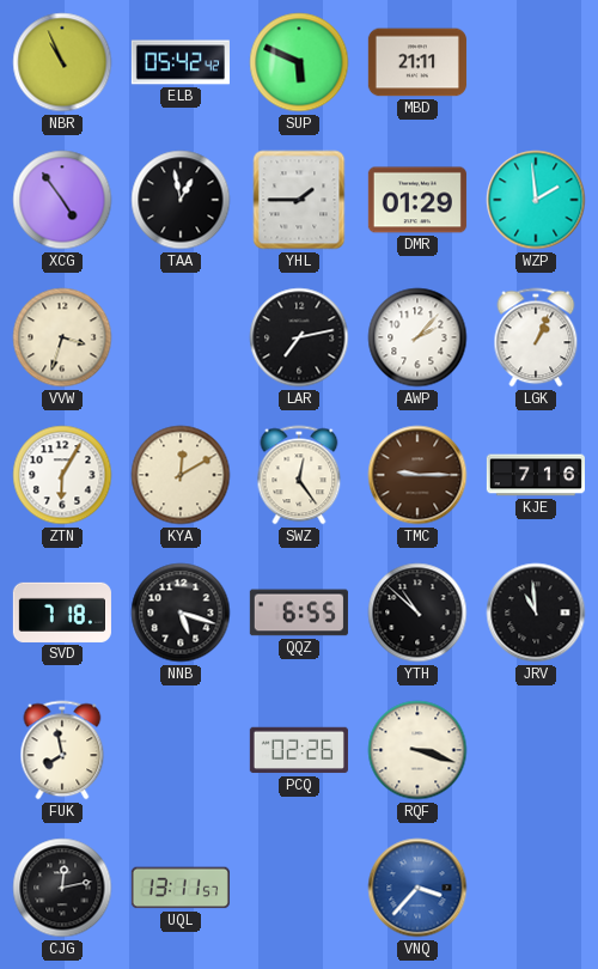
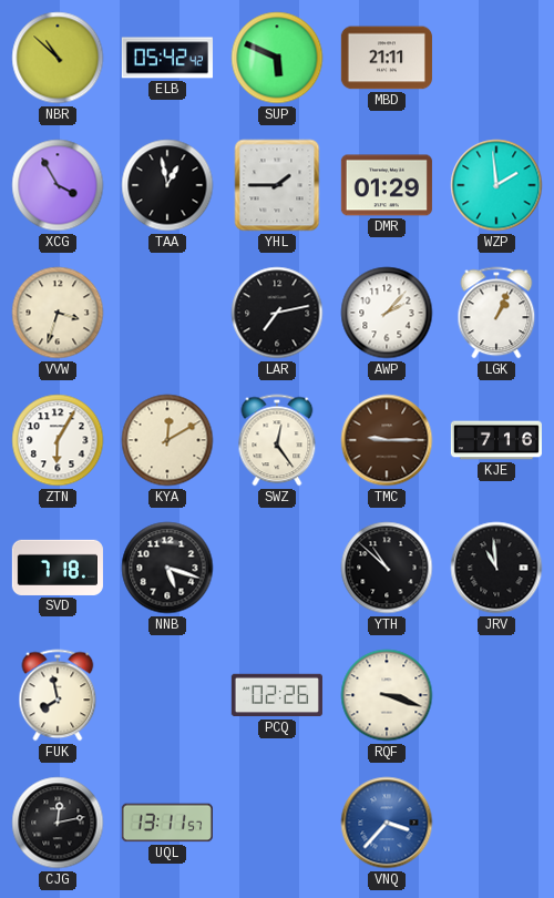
NBR: 10:56 -> 10:52 (58, 58)
XCG: 4:54 -> 3:55 (58, 185)
QQZ: 6:55 -> none (299, 613)
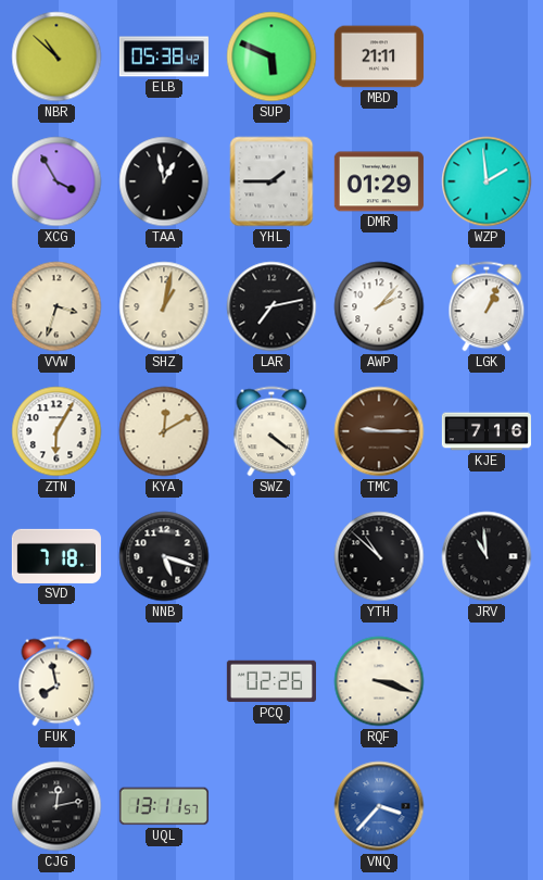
ELB: 05:42 -> 05:38 (164, 56)
SHZ: none -> 1:02 (164, 306)
SWZ: 12:24 -> 4:21 (271, 431)
